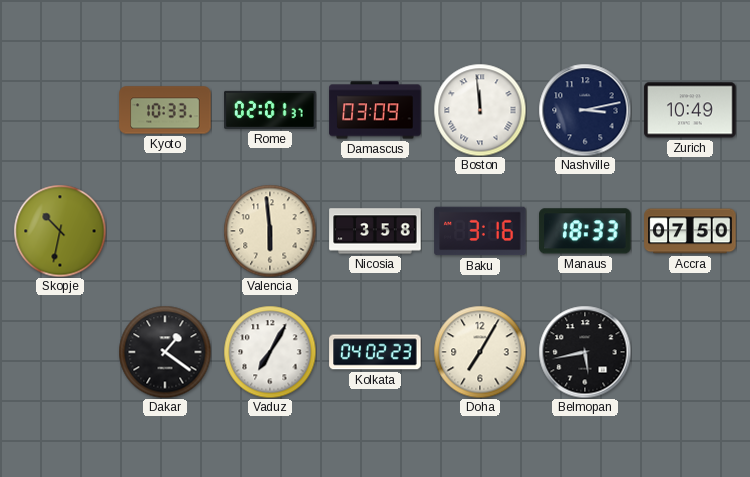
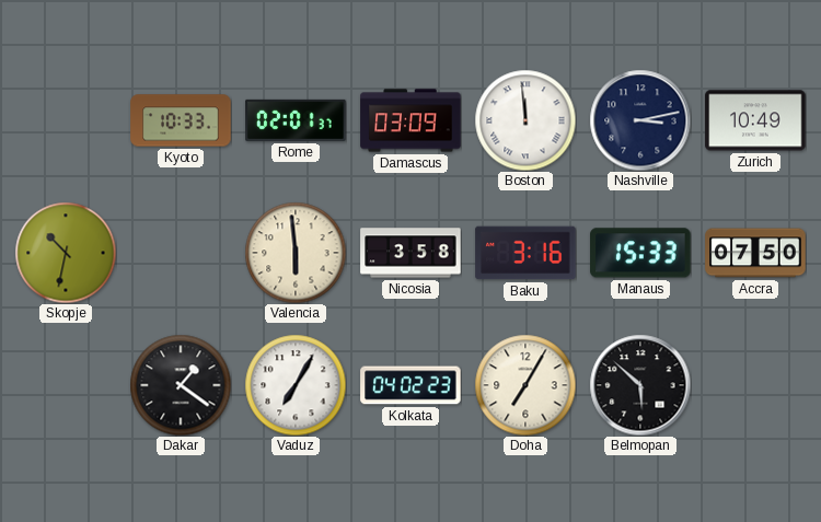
Manaus: 18:33 -> 15:33 (640, 253)
Belmopan: 5:43 -> 5:52 (640, 385)
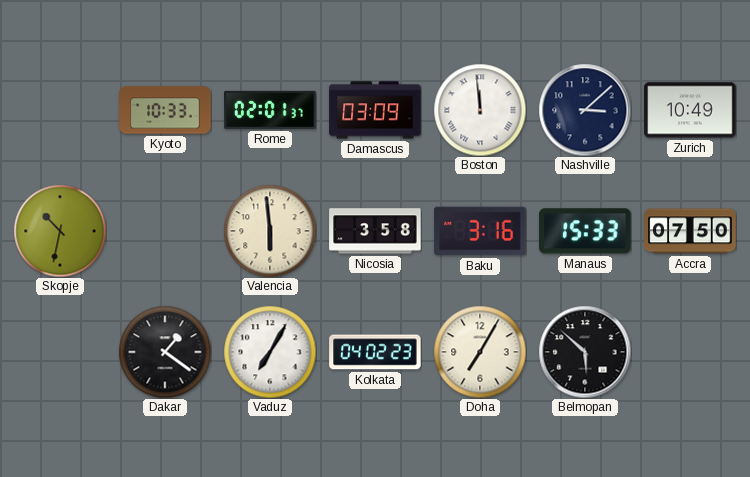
Nashville: 3:13 -> 3:08 (585, 110)
